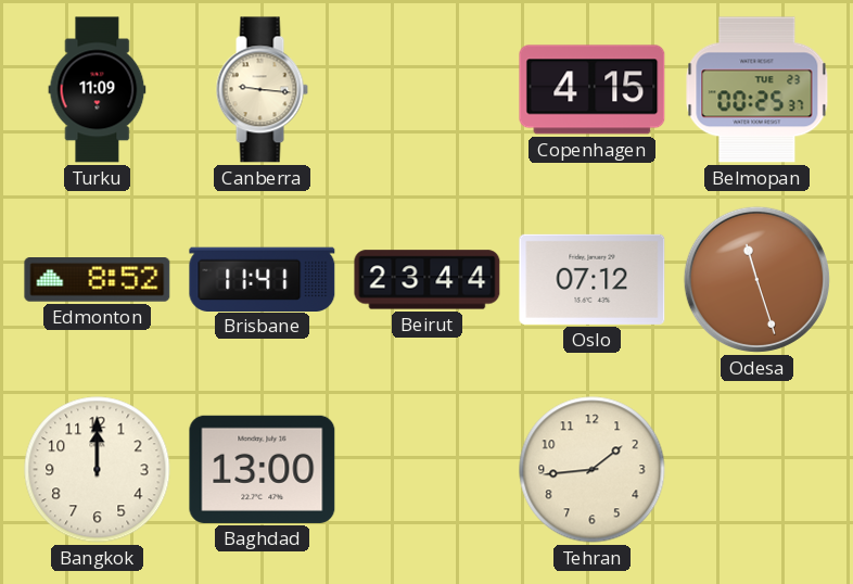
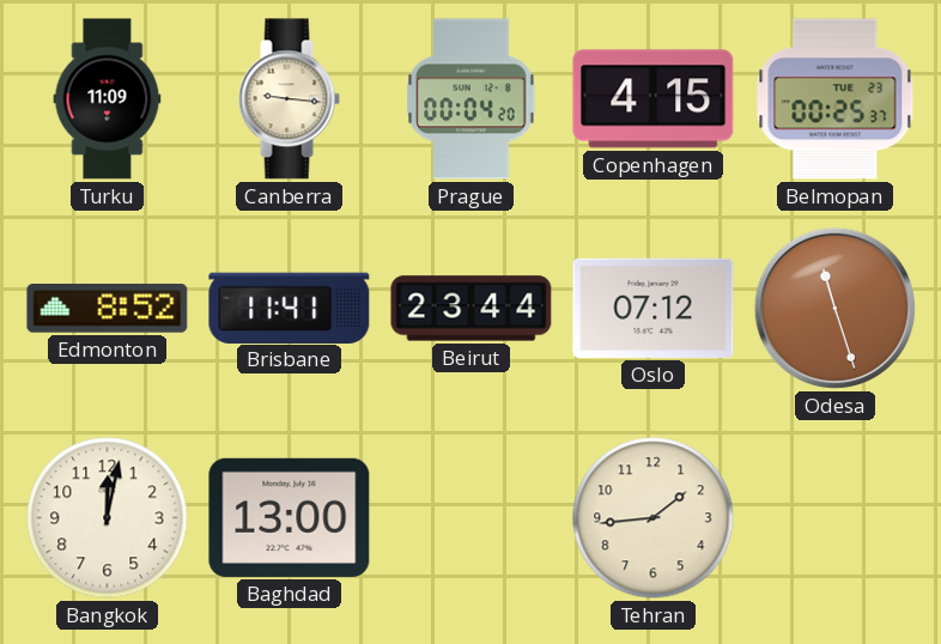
Prague: none -> 00:04 (472, 99)
Bangkok: 12:00 -> 12:02 (108, 518)
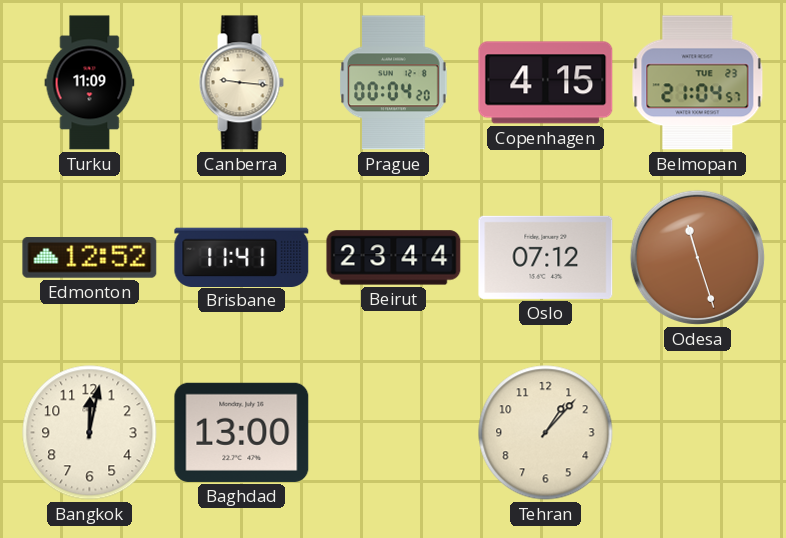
Belmopan: 00:25 -> 21:04 (698, 83)
Edmonton: 8:52 -> 12:52 (90, 258)
Tehran: 1:44 -> 1:07 (546, 433)
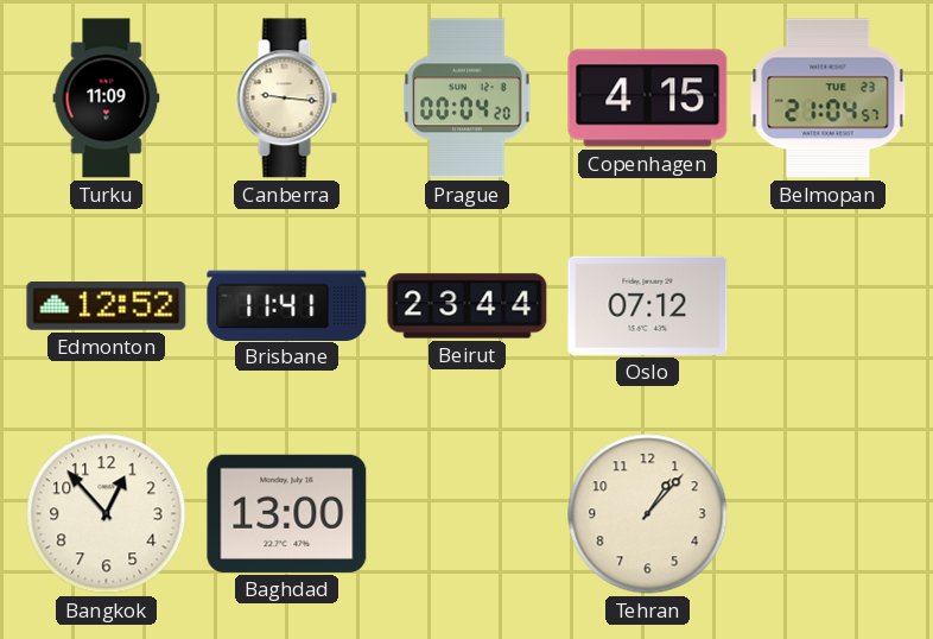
Odesa: 11:27 -> none (697, 257)
Bangkok: 12:02 -> 12:53 (107, 514)
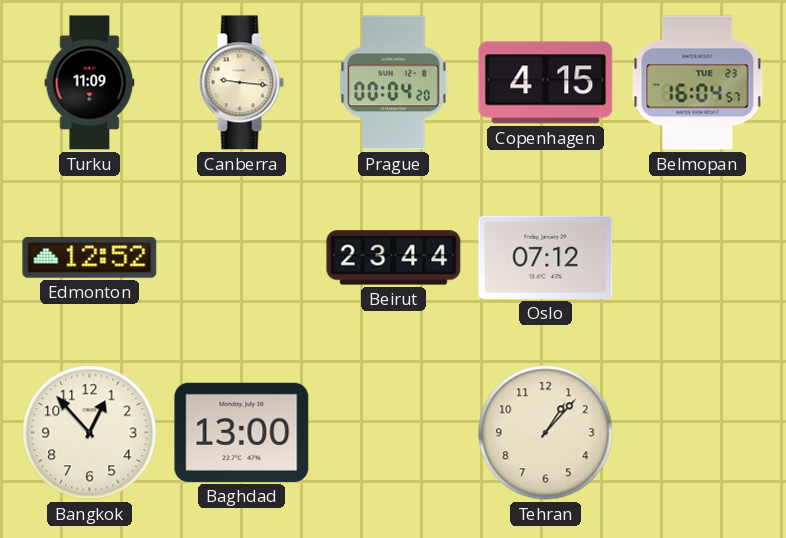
Belmopan: 21:04 -> 16:04 (698, 83)
Brisbane: 11:41 -> none (287, 305)
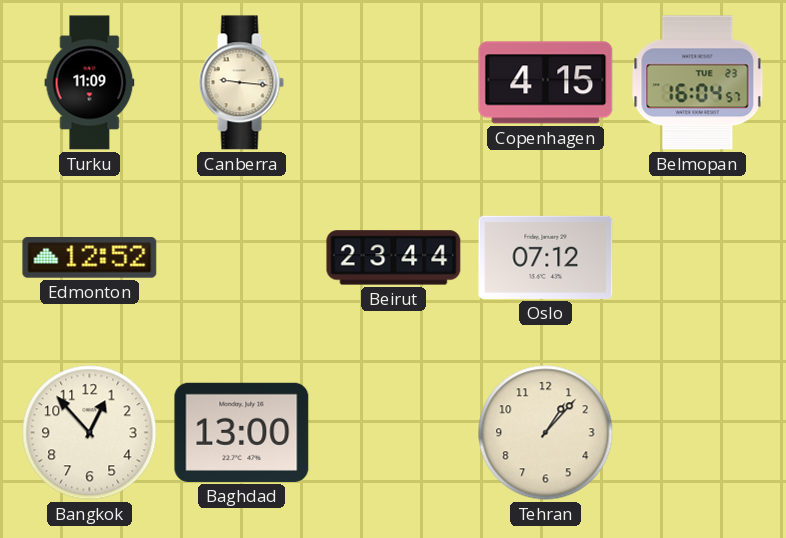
Prague: 00:04 -> none (394, 83)
